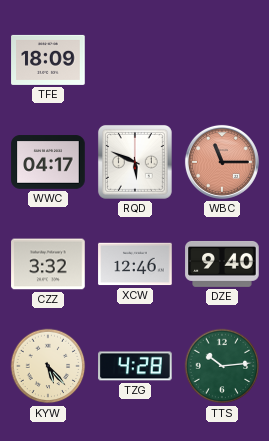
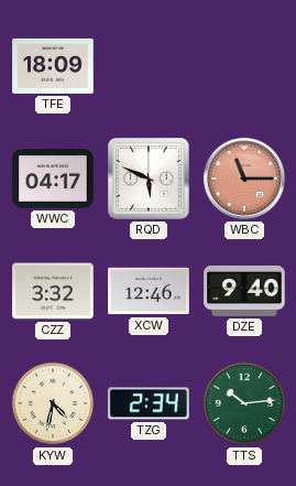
KYW: 5:23 -> 4:32 (53, 403)
TZG: 4:28 -> 2:34 (149, 403)
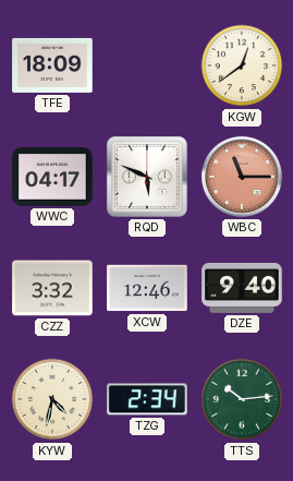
KGW: none -> 12:39 (242, 65)
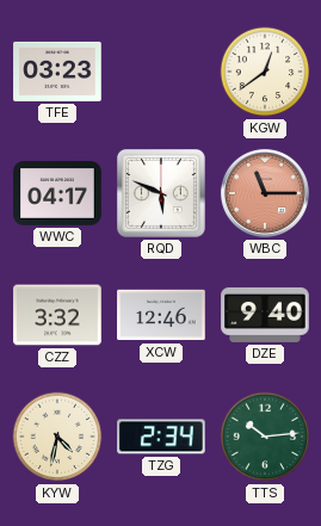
TFE: 18:09 -> 03:23 (57, 72)
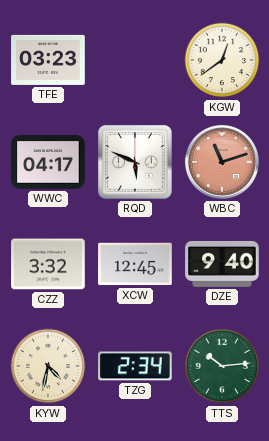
WBC: 11:15 -> 11:12 (222, 162)
XCW: 12:46 -> 12:45 (135, 264)
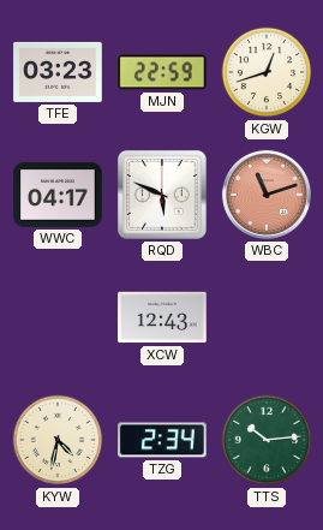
MJN: none -> 22:59 (162, 72)
KGW: 12:39 -> 12:42 (267, 72)
CZZ: 3:32 -> none (48, 264)
XCW: 12:45 -> 12:43 (162, 317)
DZE: 9:40 -> none (222, 264)
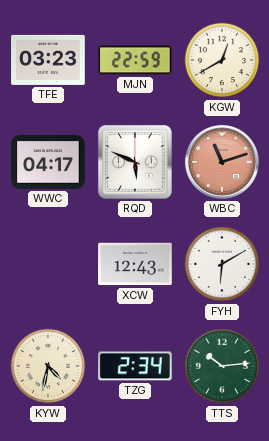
KGW: 12:42 -> 12:40 (222, 60)
FYH: none -> 6:10 (222, 264)
